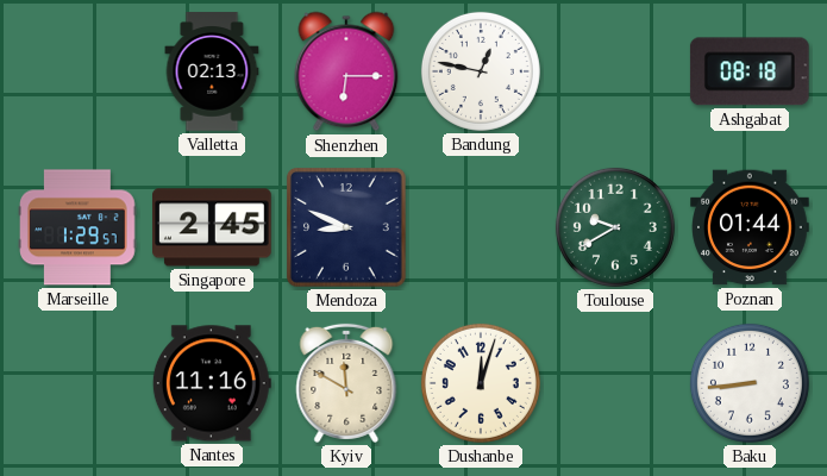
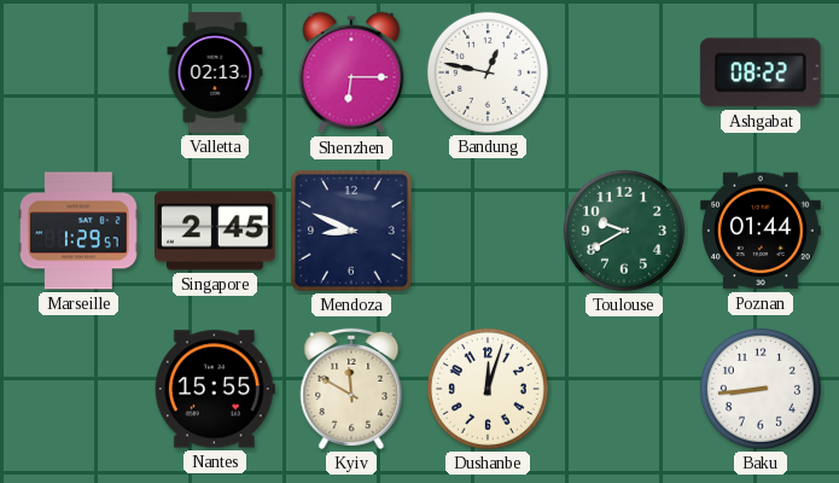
Ashgabat: 08:18 -> 08:22 (761, 72)
Nantes: 11:16 -> 15:55 (215, 389)
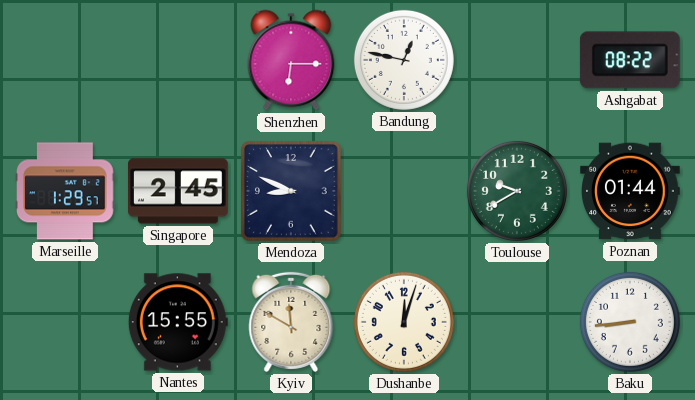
Valletta: 02:13 -> none (215, 72)
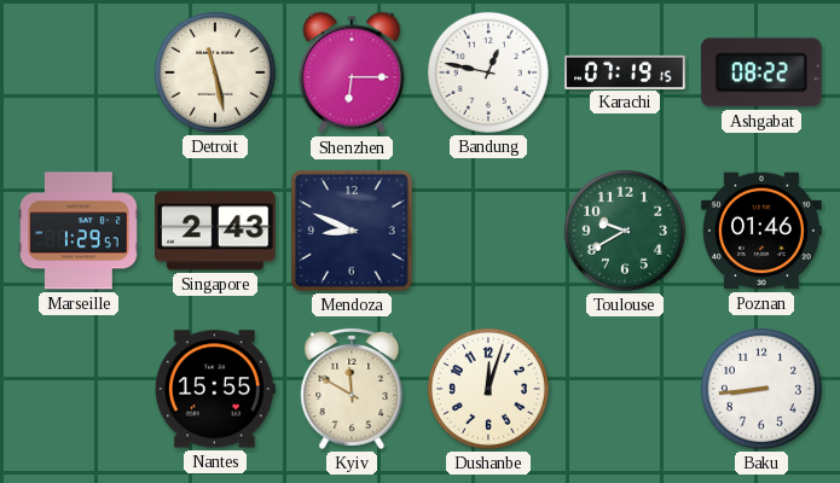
Detroit: none -> 11:28 (215, 72)
Karachi: none -> 07:19 (625, 71)
Singapore: 2:45 -> 2:43 (216, 231)
Poznan: 01:44 -> 01:46 (761, 231)
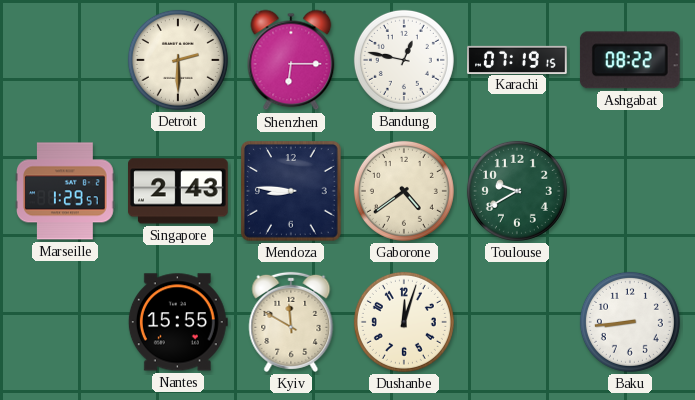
Detroit: 11:28 -> 2:30 (178, 60)
Mendoza: 8:49 -> 8:46 (292, 192)
Gaborone: none -> 4:39 (404, 191)
Poznan: 01:46 -> none (761, 231)
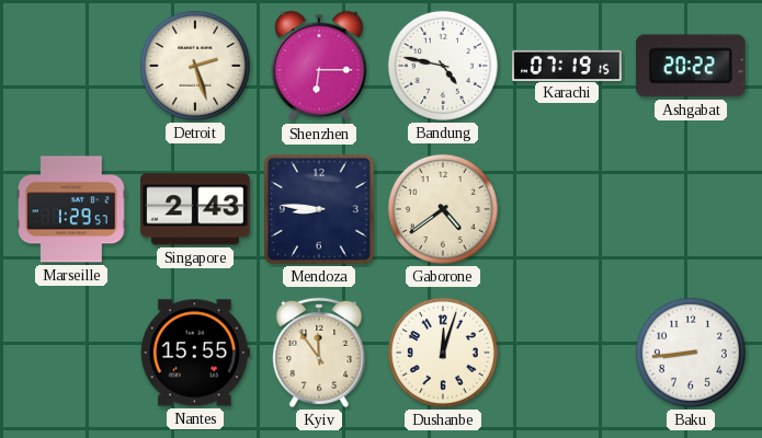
Detroit: 2:30 -> 2:27 (195, 66)
Bandung: 12:47 -> 4:47 (443, 66)
Ashgabat: 08:22 -> 20:22 (691, 66)
Toulouse: 9:40 -> none (517, 191)
Kyiv: 11:50 -> 11:54 (319, 353)
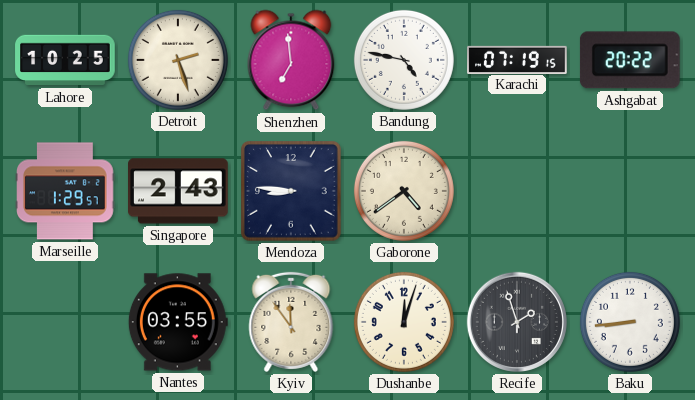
Lahore: none -> 10:25 (65, 60)
Shenzhen: 6:15 -> 6:59 (291, 60)
Nantes: 15:55 -> 03:55 (178, 322)
Recife: none -> 1:57 (517, 322)
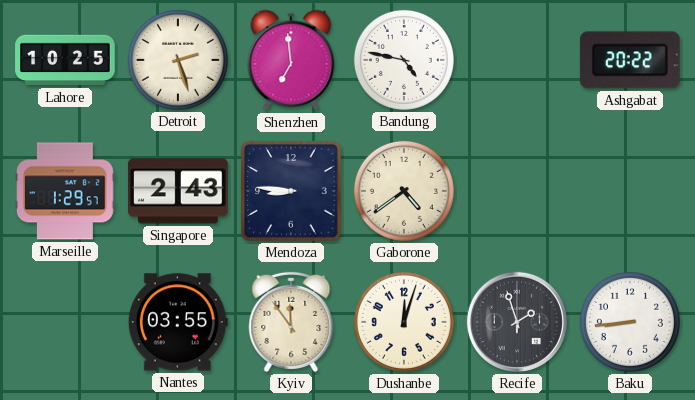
Karachi: 07:19 -> none (517, 59)
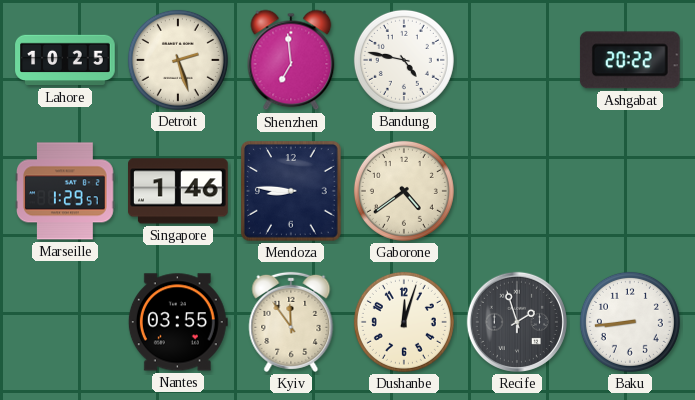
Singapore: 2:43 -> 1:46 (179, 191)
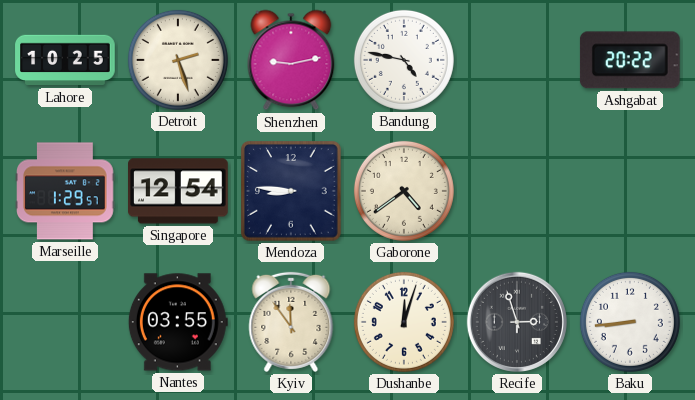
Shenzhen: 6:59 -> 9:13 (291, 60)
Singapore: 1:46 -> 12:54 (179, 191)
Recife: 1:57 -> 2:57 (517, 322)
